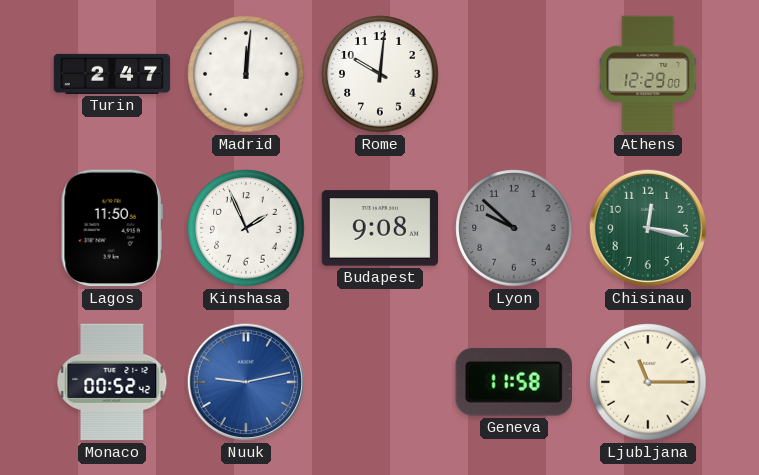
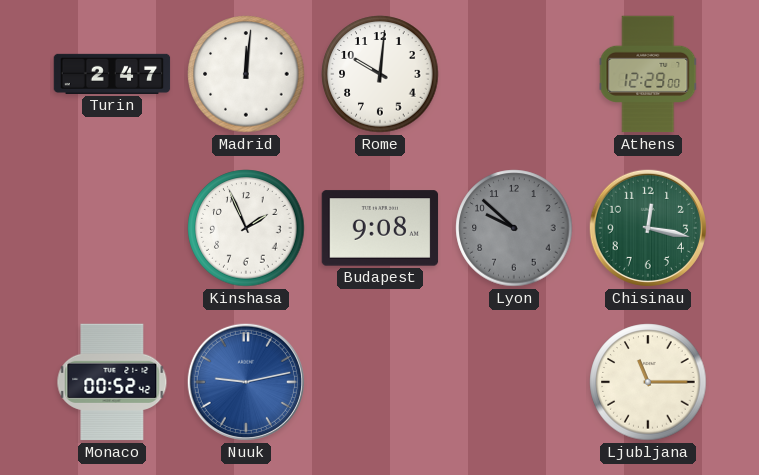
Lagos: 11:50 -> none (112, 228)
Geneva: 11:58 -> none (514, 382)
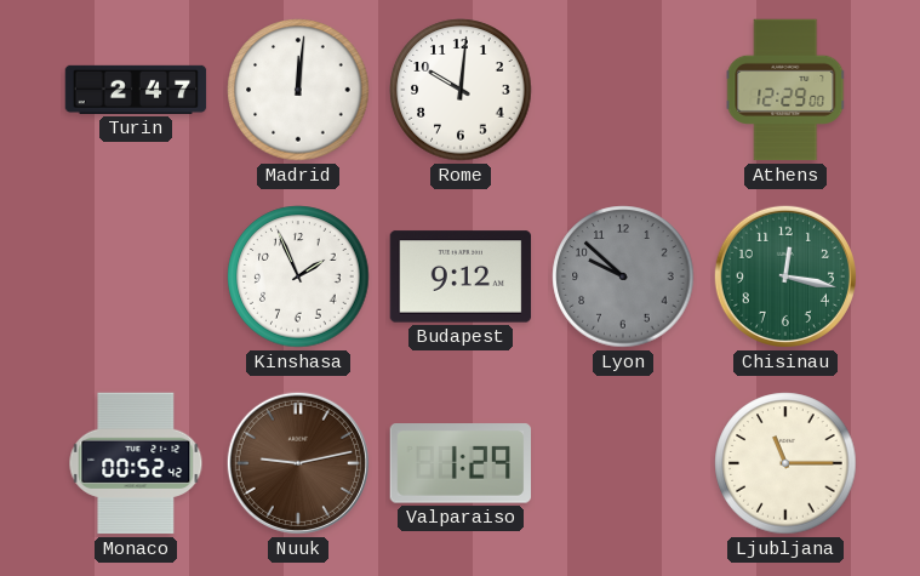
Budapest: 9:08 -> 9:12 (461, 276)
Nuuk dial: blue -> brown (298, 463)
Valparaiso: none -> 1:29 (461, 463)
